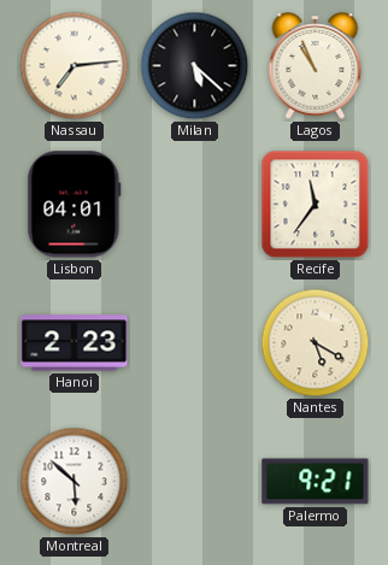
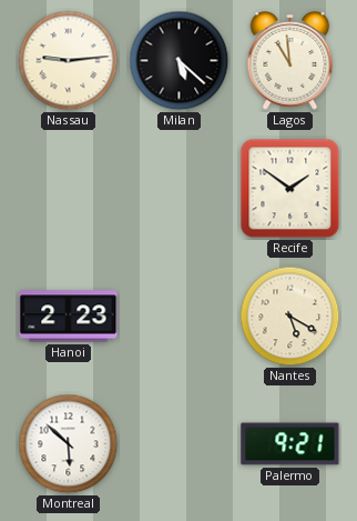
Nassau: 7:14 -> 9:14 (69, 61)
Lagos: 10:56 -> 10:59 (290, 61)
Lisbon: 04:01 -> none (75, 205)
Recife: 11:36 -> 1:51 (290, 189)
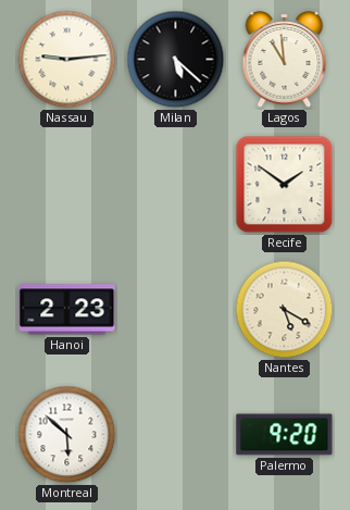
Palermo: 9:21 -> 9:20 (285, 435)
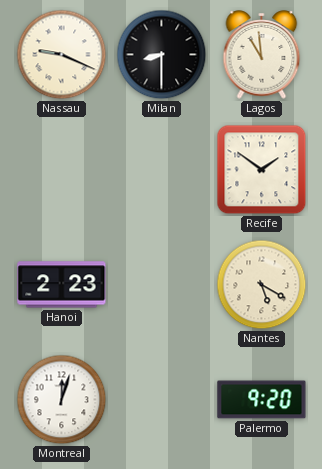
Nassau: 9:14 -> 9:19 (62, 55)
Milan: 5:22 -> 8:30 (162, 55)
Montreal: 5:52 -> 12:03 (62, 400)
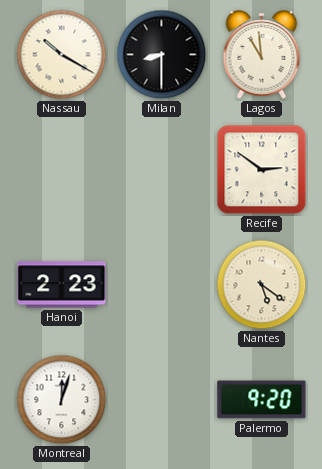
Nassau: 9:19 -> 10:20 (62, 55)
Recife: 1:51 -> 2:51 (262, 170)
Nantes: 5:20 -> 5:21 (262, 285)
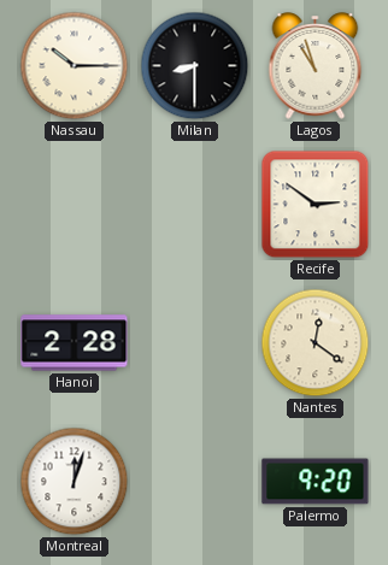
Nassau: 10:20 -> 10:15 (75, 66)
Lagos: 10:59 -> 10:57 (316, 66)
Hanoi: 2:23 -> 2:28 (75, 343)
Nantes: 5:21 -> 12:21 (316, 343)
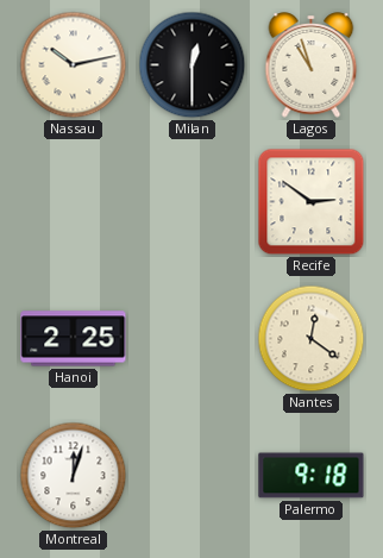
Nassau: 10:15 -> 10:13 (74, 65)
Milan: 8:30 -> 12:30 (193, 65)
Hanoi: 2:28 -> 2:25 (74, 339)
Palermo: 9:20 -> 9:18 (312, 476)
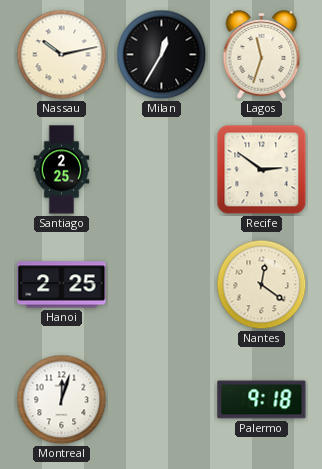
Milan: 12:30 -> 12:35 (162, 55)
Lagos: 10:57 -> 11:33 (262, 55)
Santiago: none -> 2:25 (62, 170)
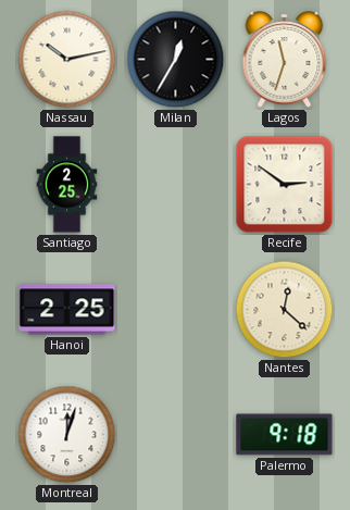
Nantes: 12:21 -> 12:22 (285, 310)
